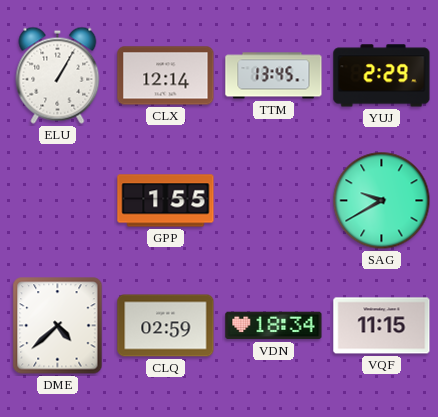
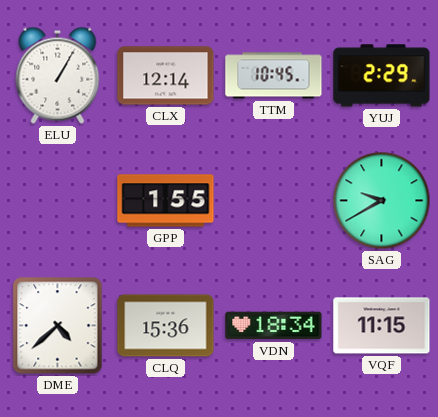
TTM: 13:45 -> 10:45 (274, 76)
CLQ: 02:59 -> 15:36 (166, 326)
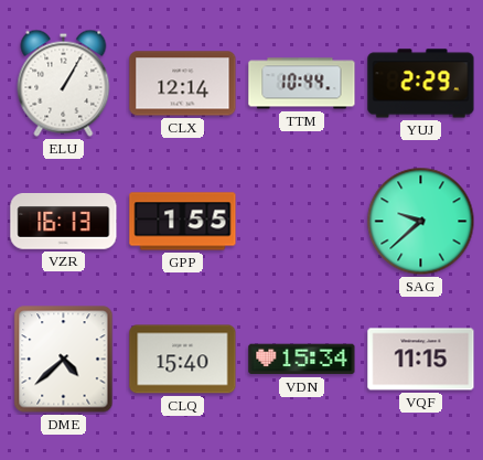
TTM: 10:45 -> 10:44 (302, 84)
VZR: none -> 16:13 (64, 222)
SAG: 9:40 -> 9:38 (421, 222)
CLQ: 15:36 -> 15:40 (183, 360)
VDN: 18:34 -> 15:34 (302, 360)
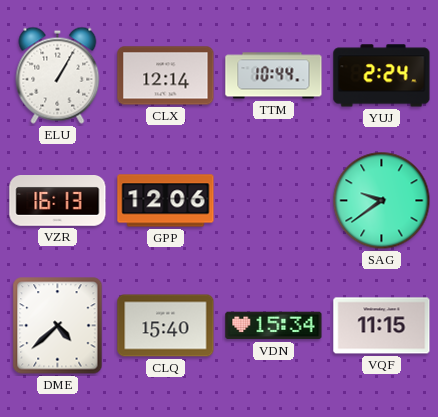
YUJ: 2:29 -> 2:24 (382, 76)
GPP: 1:55 -> 12:06 (166, 201)
SAG: 9:38 -> 9:39 (382, 201)
